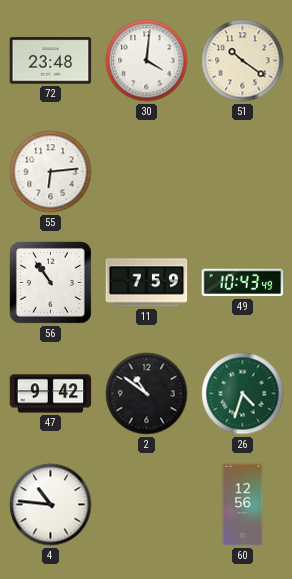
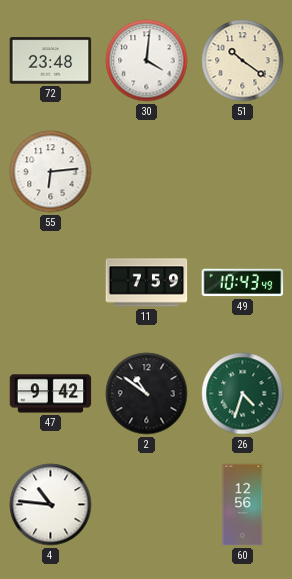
56: 10:54 -> none (50, 282)
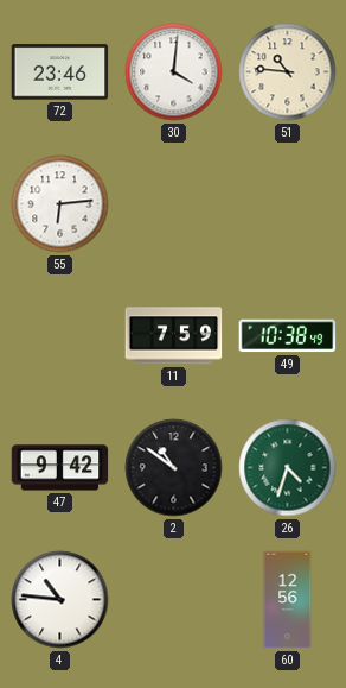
72: 23:48 -> 23:46 (60, 72)
51: 10:21 -> 10:46 (288, 72)
49: 10:43 -> 10:38 (288, 336)
